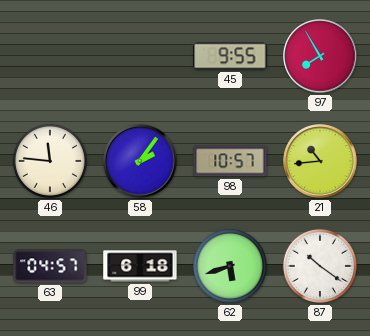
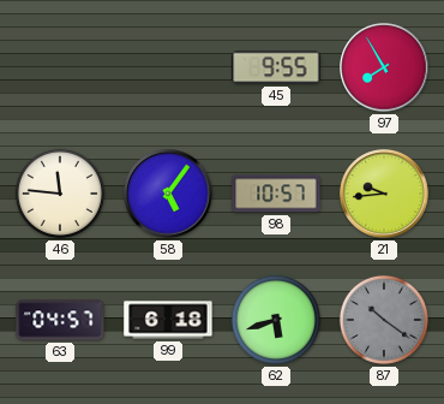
58: 2:06 -> 5:06 (168, 194)
21: 10:44 -> 9:44 (384, 194)
87 dial: white -> grey (384, 320)
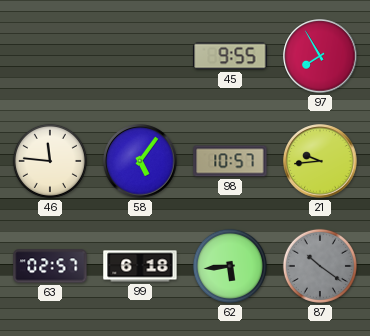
63: 04:57 -> 02:57 (50, 266)
62: 5:42 -> 5:44 (230, 266)
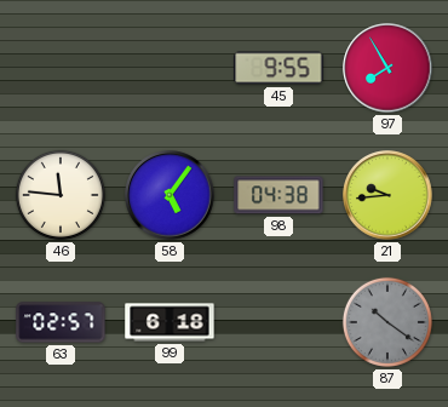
98: 10:57 -> 04:38 (278, 195)
62: 5:44 -> none (230, 266)
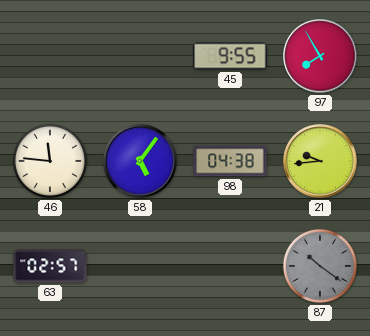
99: 6:18 -> none (170, 322)
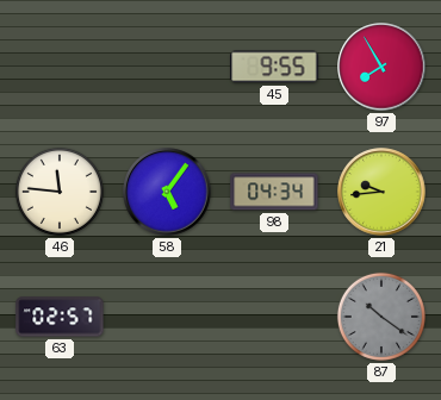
98: 04:38 -> 04:34 (274, 192)
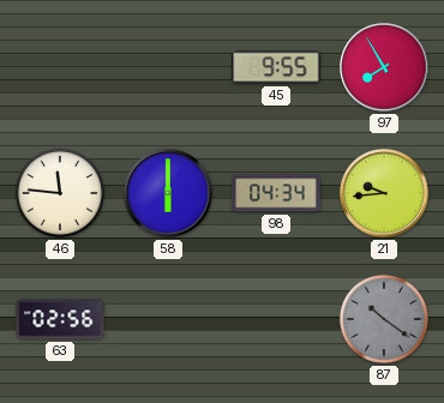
58: 5:06 -> 6:00 (168, 193)
63: 02:57 -> 02:56 (60, 319)
